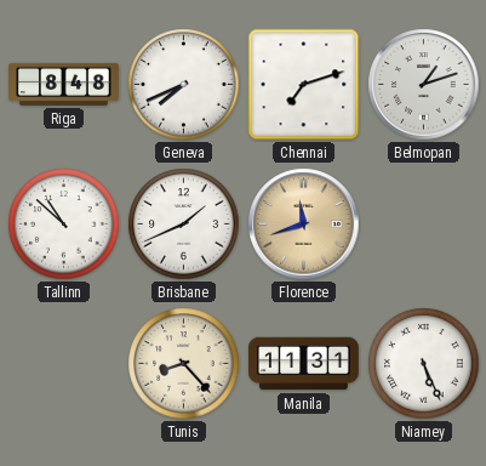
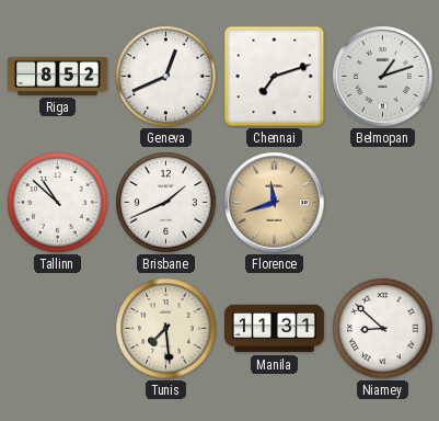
Riga: 8:48 -> 8:52 (58, 76)
Geneva: 7:41 -> 12:41 (166, 77)
Tunis: 8:23 -> 7:29 (166, 329)
Niamey: 5:26 -> 8:52 (383, 329)
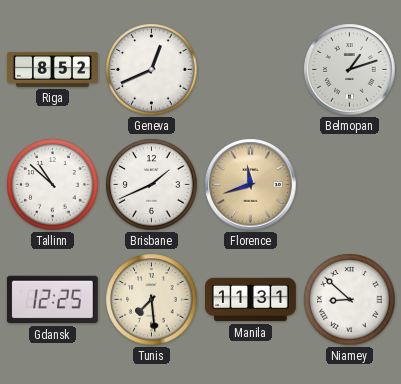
Chennai: 7:12 -> none (275, 77)
Gdansk: none -> 12:25 (52, 300)
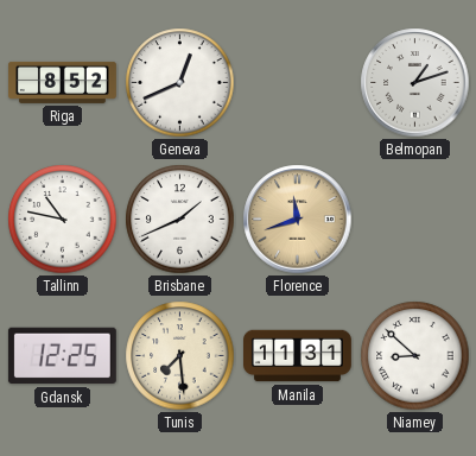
Tallinn: 10:52 -> 10:47 (63, 220)
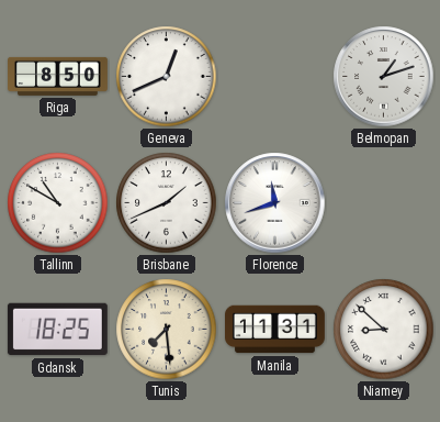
Riga: 8:52 -> 8:50 (58, 76)
Tallinn: 10:47 -> 10:50 (58, 203)
Florence dial: champagne -> white (275, 203)
Gdansk: 12:25 -> 18:25 (57, 330)
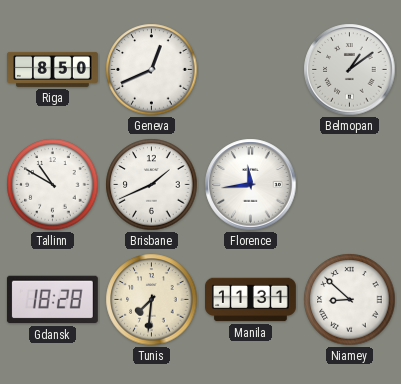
Belmopan: 1:12 -> 1:09 (350, 70)
Florence: 11:42 -> 11:44 (251, 185)
Gdansk: 18:25 -> 18:28 (52, 300)
Tunis: 7:29 -> 7:31 (152, 300)
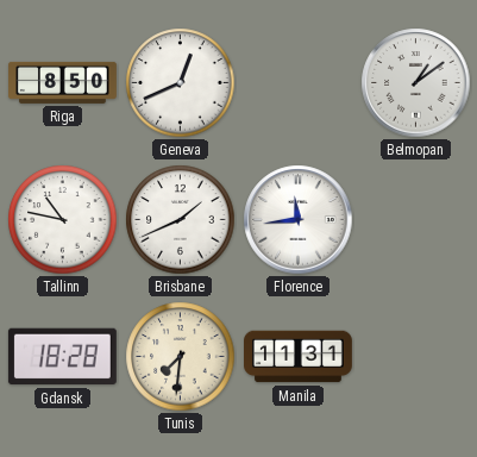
Tallinn: 10:50 -> 10:47 (63, 220)
Niamey: 8:52 -> none (350, 300)
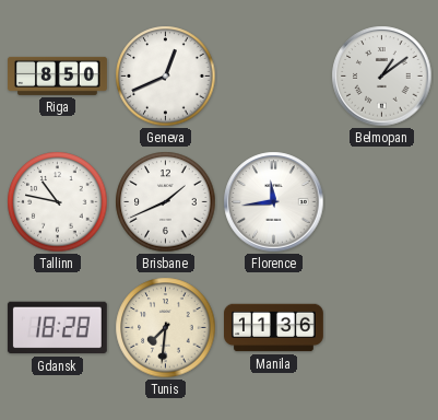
Manila: 11:31 -> 11:36 (274, 328)
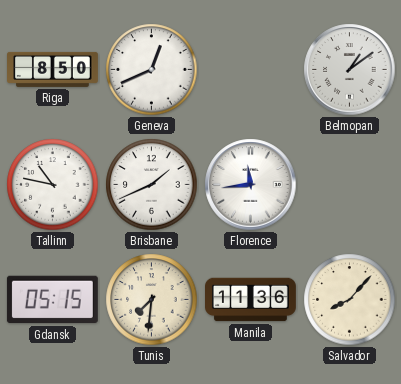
Gdansk: 18:28 -> 05:15 (52, 300)
Salvador: none -> 8:07 (350, 300)
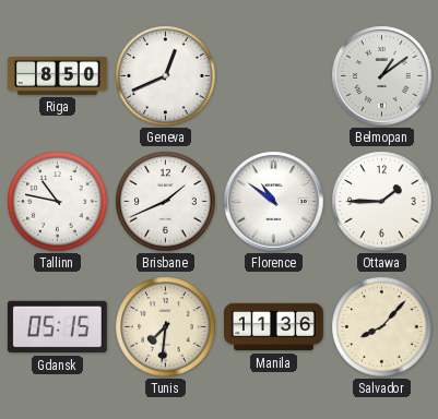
Florence: 11:44 -> 10:51 (274, 202)
Ottawa: none -> 1:45 (382, 202)
